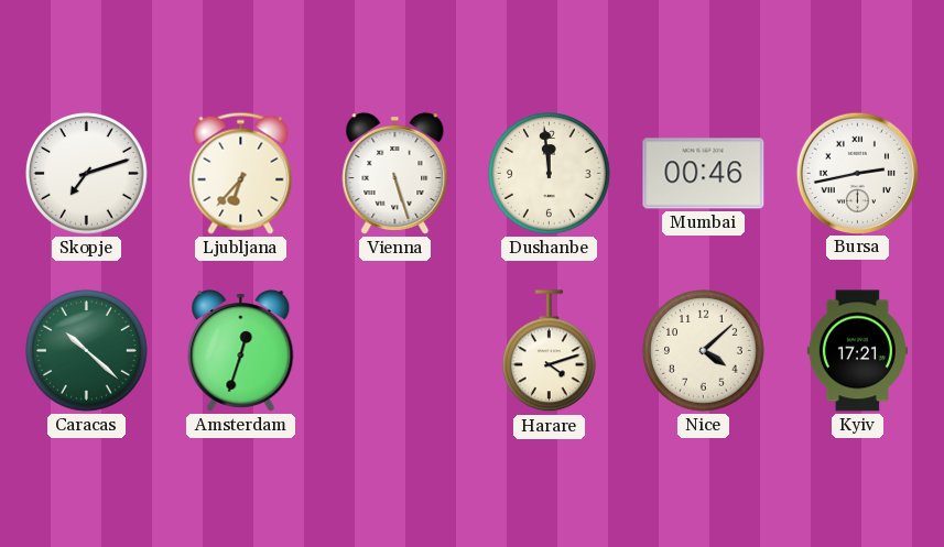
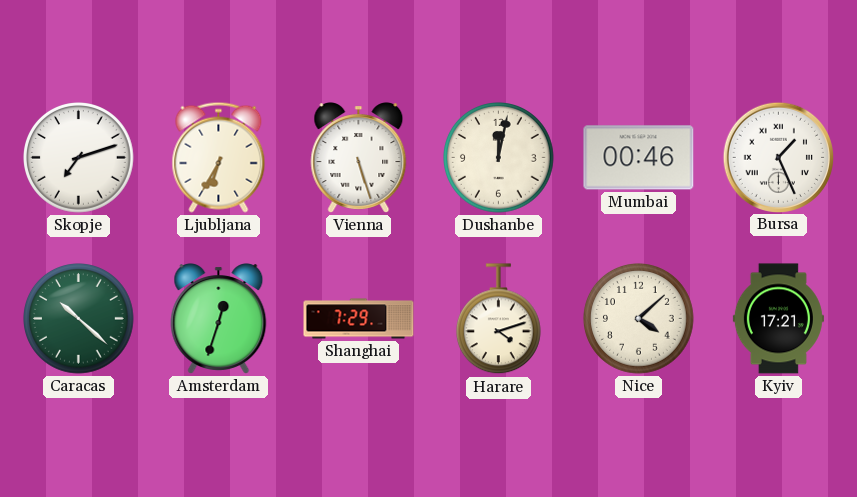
Ljubljana: 6:37 -> 6:35 (219, 157)
Dushanbe: 11:59 -> 12:02 (499, 158)
Bursa: 2:43 -> 1:26 (778, 157)
Shanghai: none -> 7:29 (359, 319)
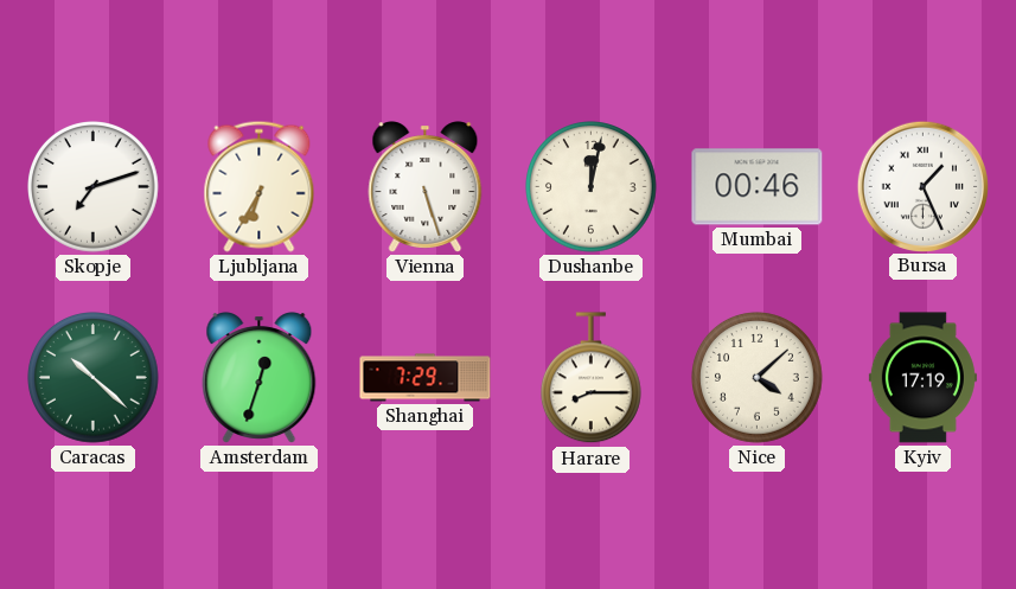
Harare: 4:12 -> 8:15 (590, 378)
Kyiv: 17:21 -> 17:19 (922, 378)
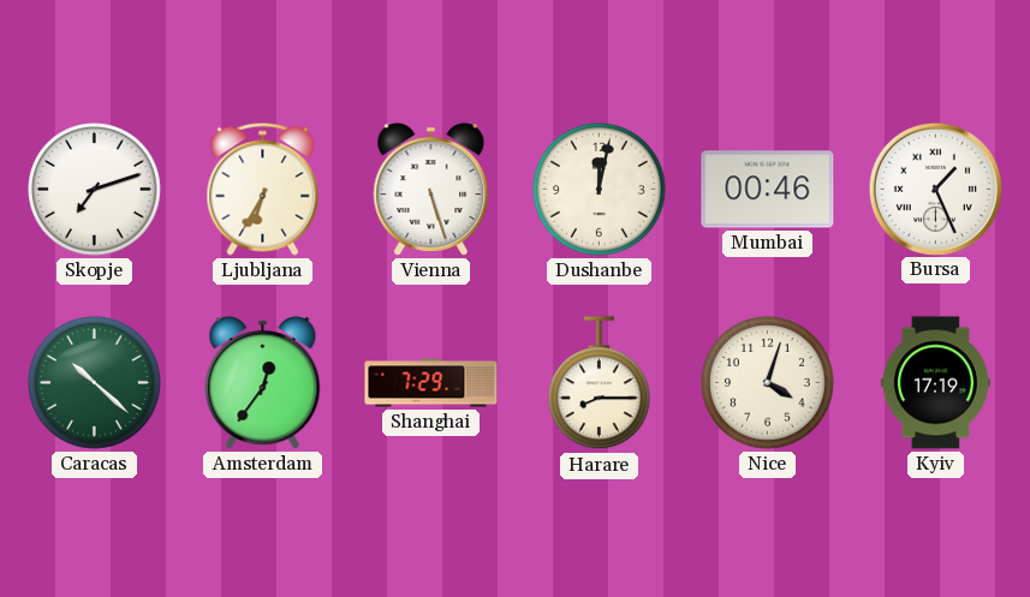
Amsterdam: 12:33 -> 12:36 (263, 383)
Nice: 4:08 -> 4:03 (768, 383)
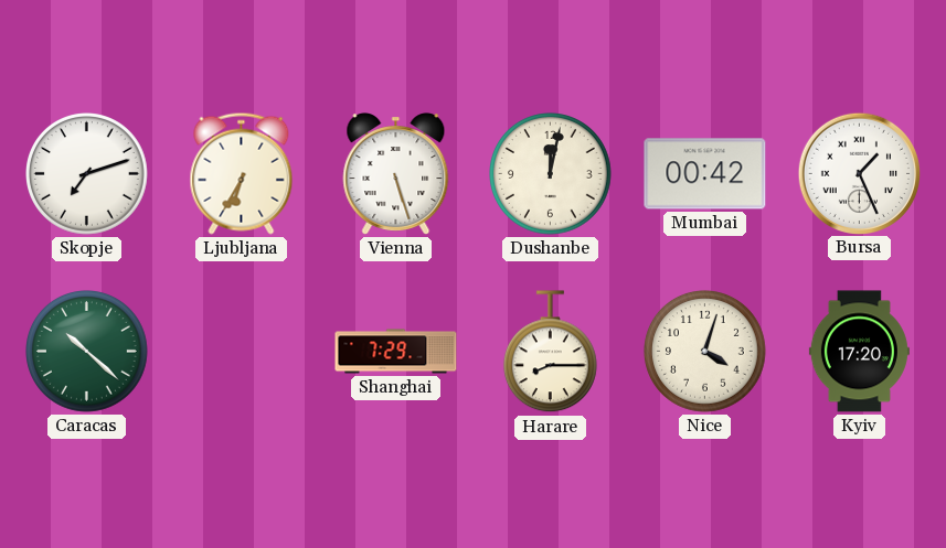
Mumbai: 00:46 -> 00:42 (705, 174)
Amsterdam: 12:36 -> none (263, 383)
Kyiv: 17:19 -> 17:20 (859, 352)
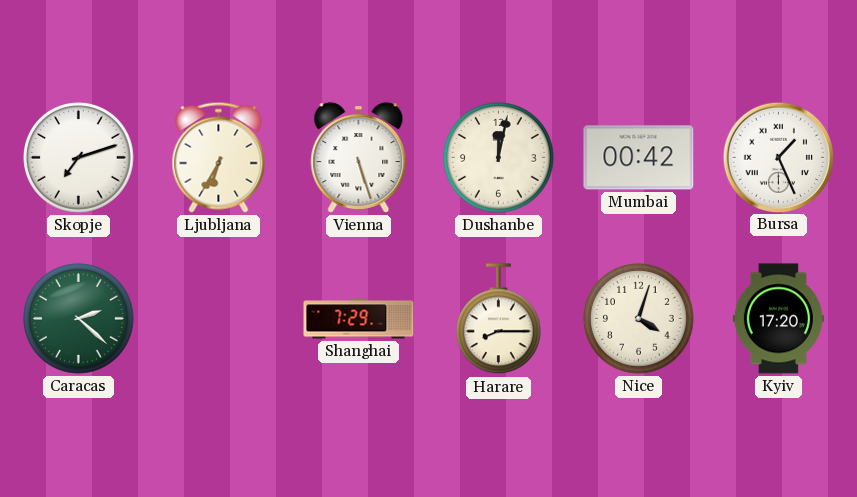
Caracas: 10:22 -> 2:22 (79, 319)
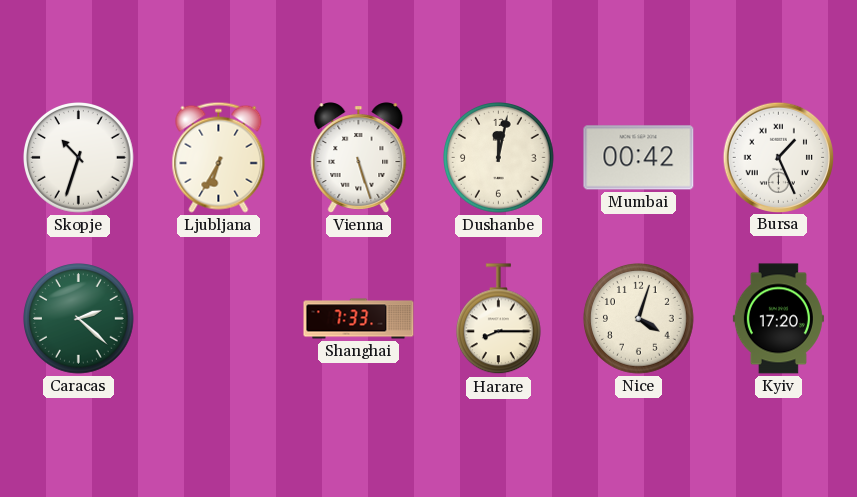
Skopje: 7:12 -> 10:33 (79, 158)
Shanghai: 7:29 -> 7:33 (359, 319)
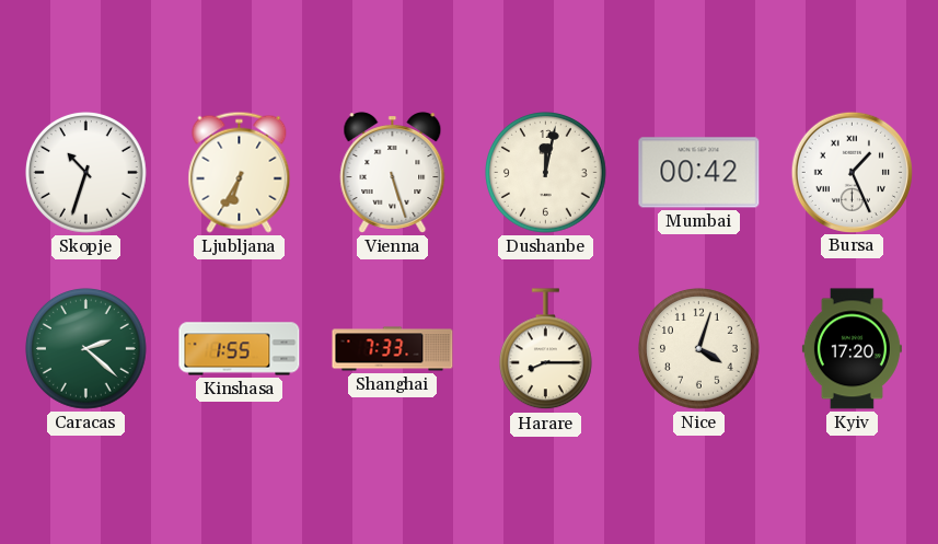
Kinshasa: none -> 1:55 (240, 349)
